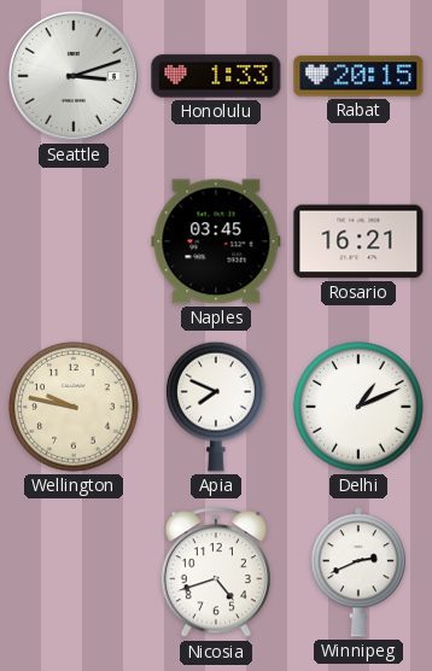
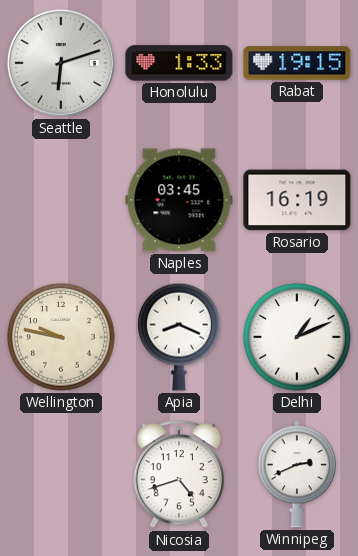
Seattle: 3:12 -> 6:12 (61, 63)
Rabat: 20:15 -> 19:15 (297, 63)
Rosario: 16:21 -> 16:19 (297, 200)
Apia: 7:49 -> 8:19 (179, 337)
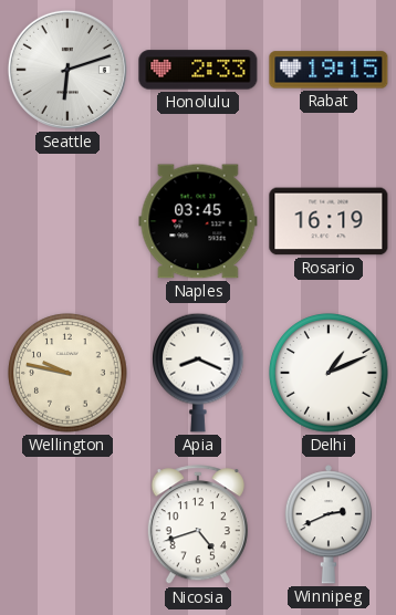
Honolulu: 1:33 -> 2:33 (198, 70)
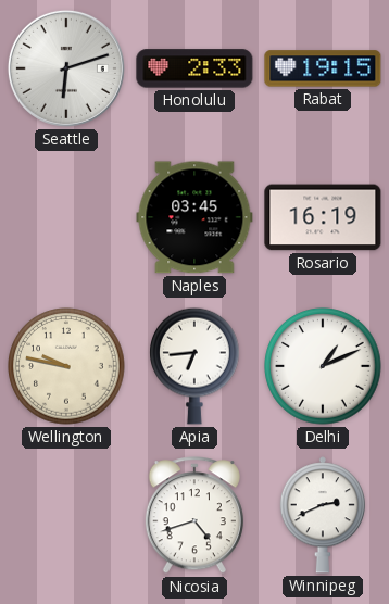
Apia: 8:19 -> 6:44 (195, 366)
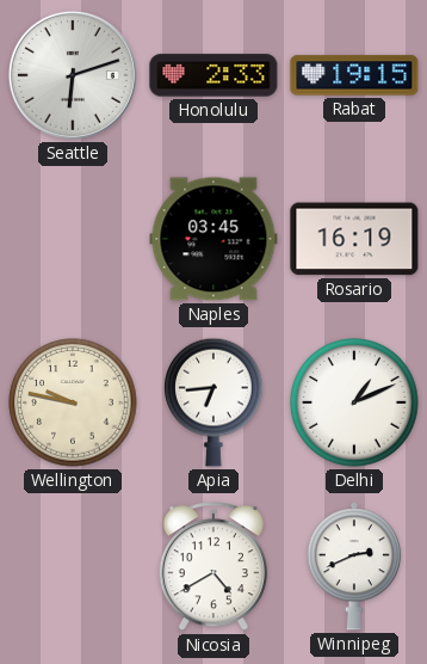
Nicosia: 4:42 -> 4:40 (213, 567)
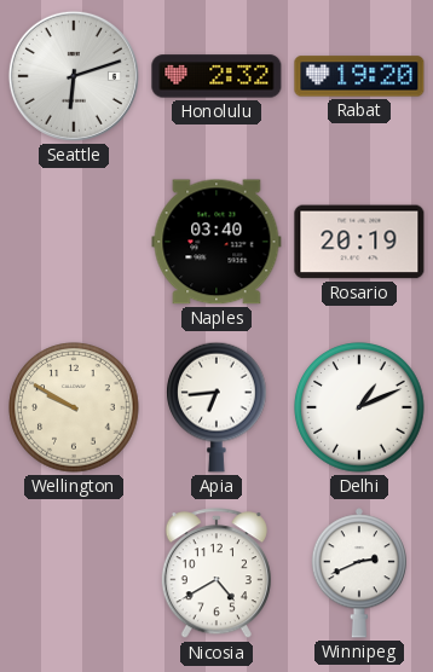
Honolulu: 2:33 -> 2:32 (217, 76)
Rabat: 19:15 -> 19:20 (359, 76)
Naples: 03:45 -> 03:40 (217, 242)
Rosario: 16:19 -> 20:19 (359, 242)
Wellington: 9:47 -> 9:50 (74, 407)
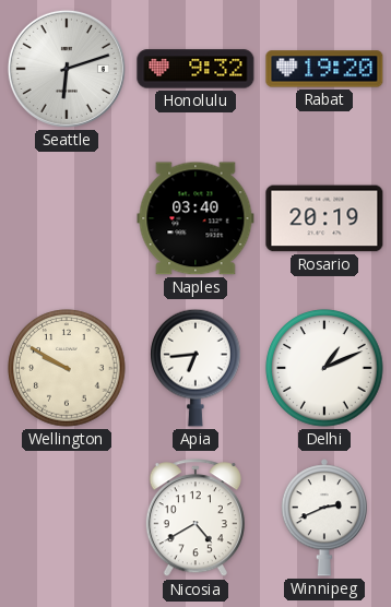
Honolulu: 2:32 -> 9:32 (195, 69)
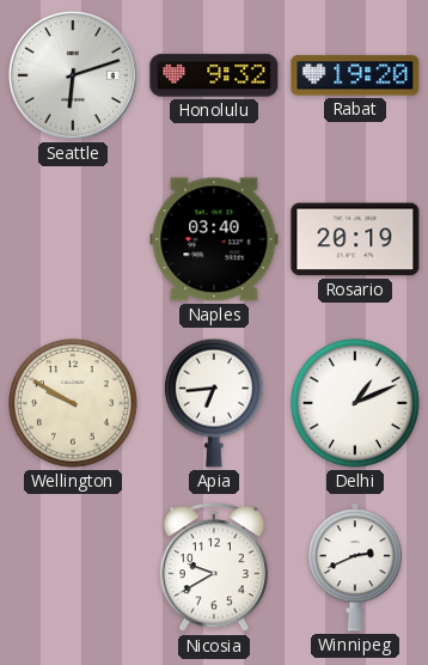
Nicosia: 4:40 -> 9:40 (214, 568)
